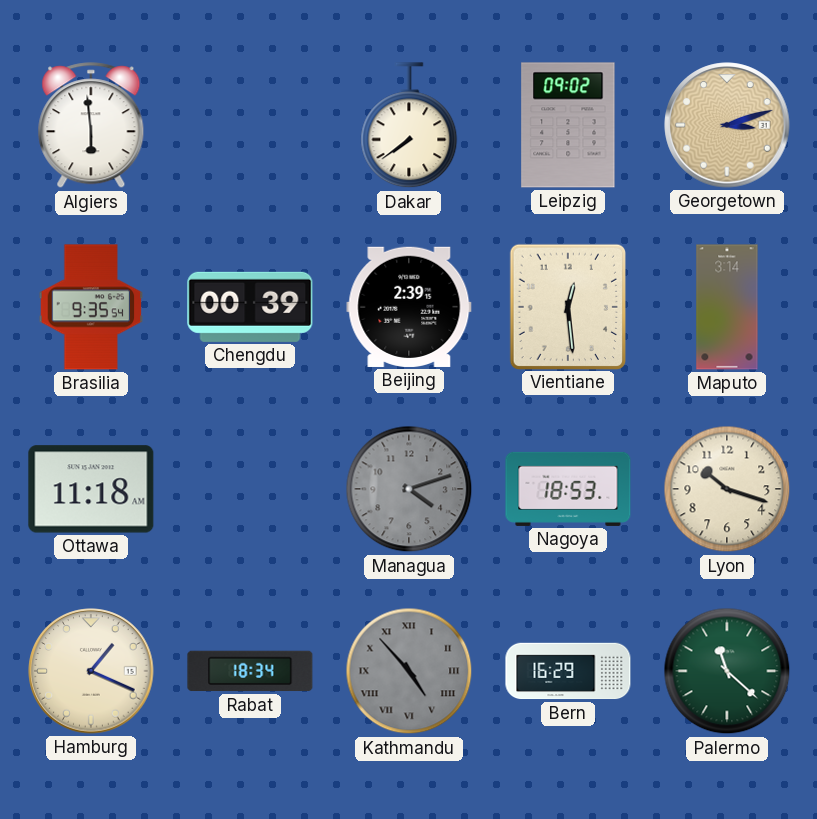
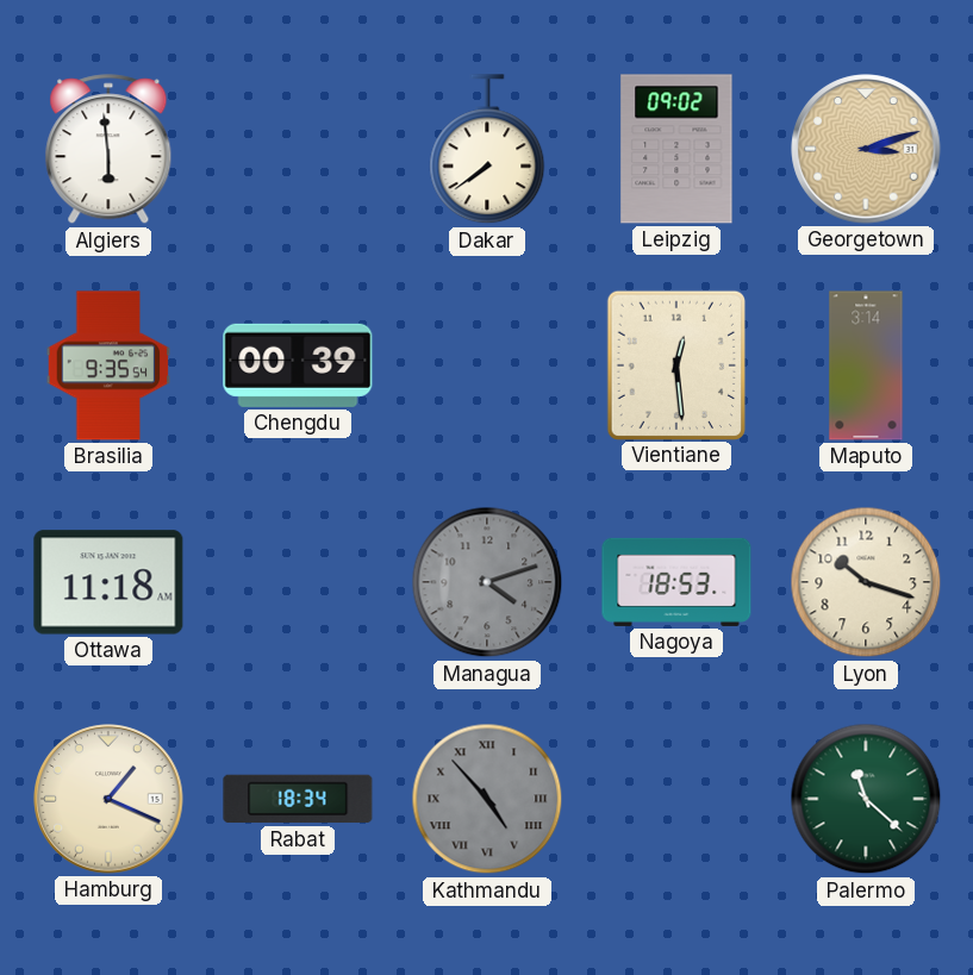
Beijing: 2:39 -> none (409, 307)
Bern: 16:29 -> none (568, 671)
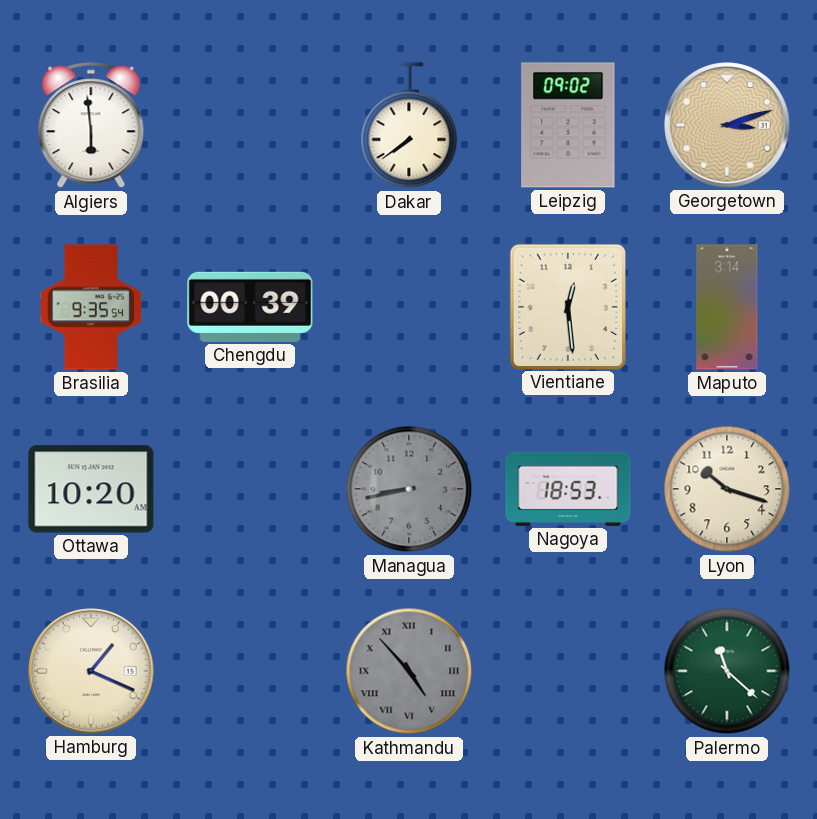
Ottawa: 11:18 -> 10:20 (91, 489)
Managua: 4:12 -> 8:43 (409, 489)
Rabat: 18:34 -> none (298, 799)
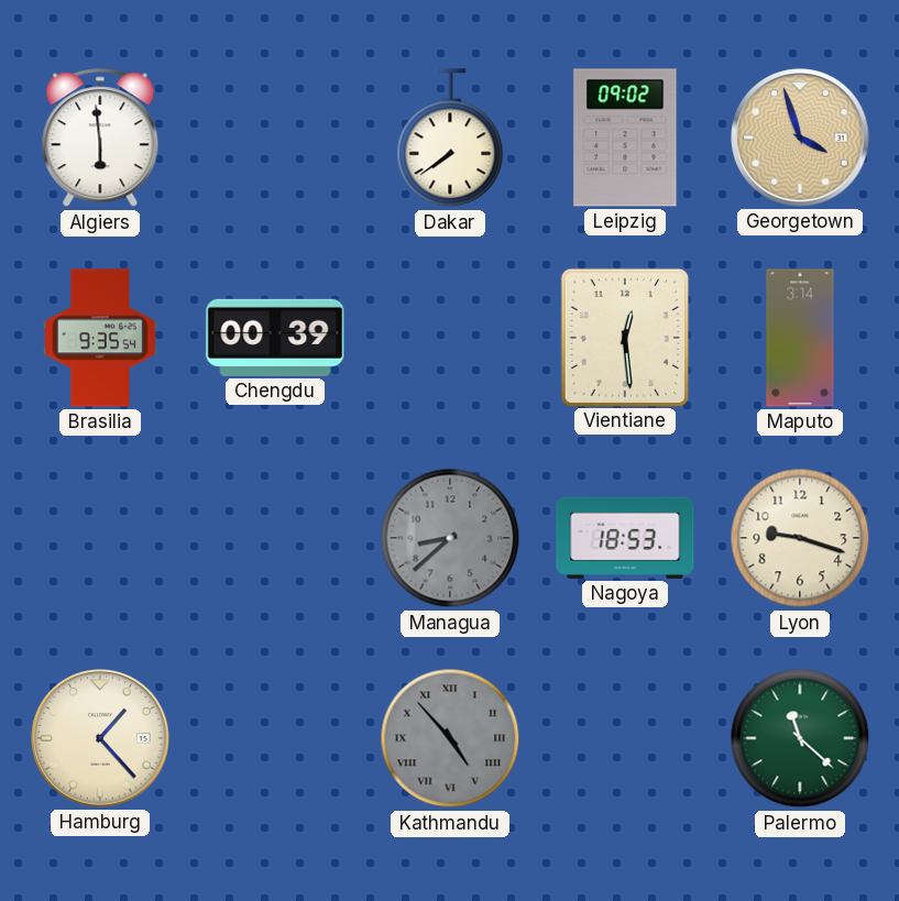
Georgetown: 3:12 -> 3:57 (800, 138)
Ottawa: 10:20 -> none (91, 489)
Managua: 8:43 -> 8:38 (450, 538)
Lyon: 10:18 -> 9:18 (800, 538)
Hamburg: 1:19 -> 1:23 (100, 738)
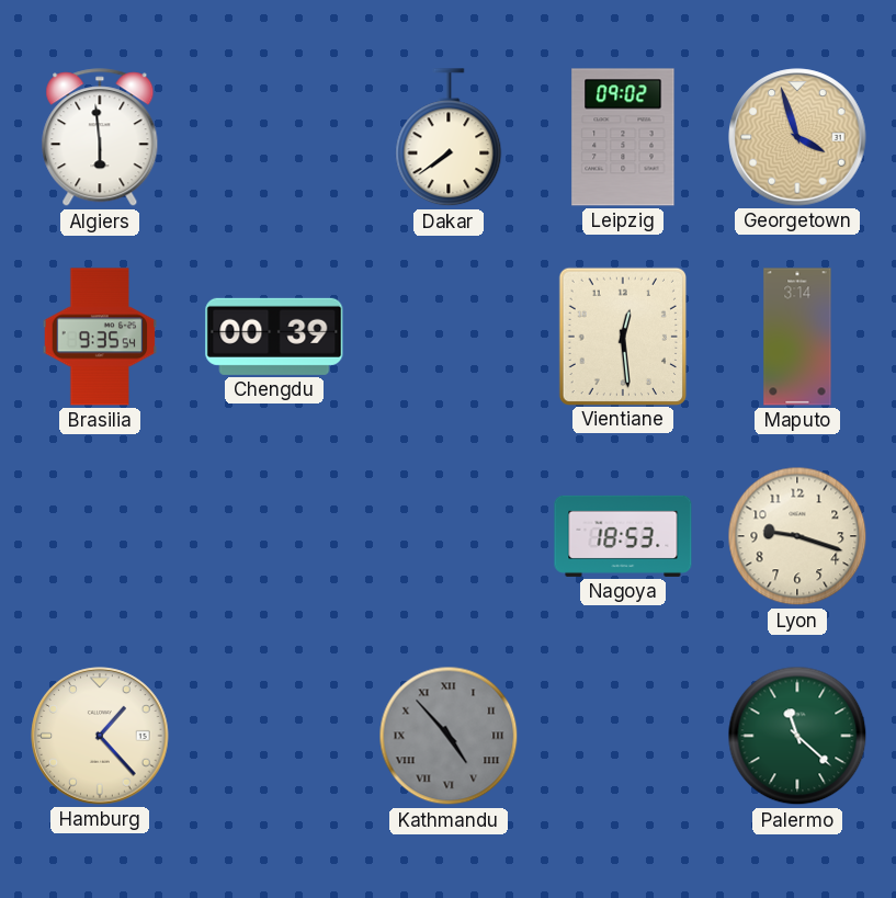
Managua: 8:38 -> none (450, 538)
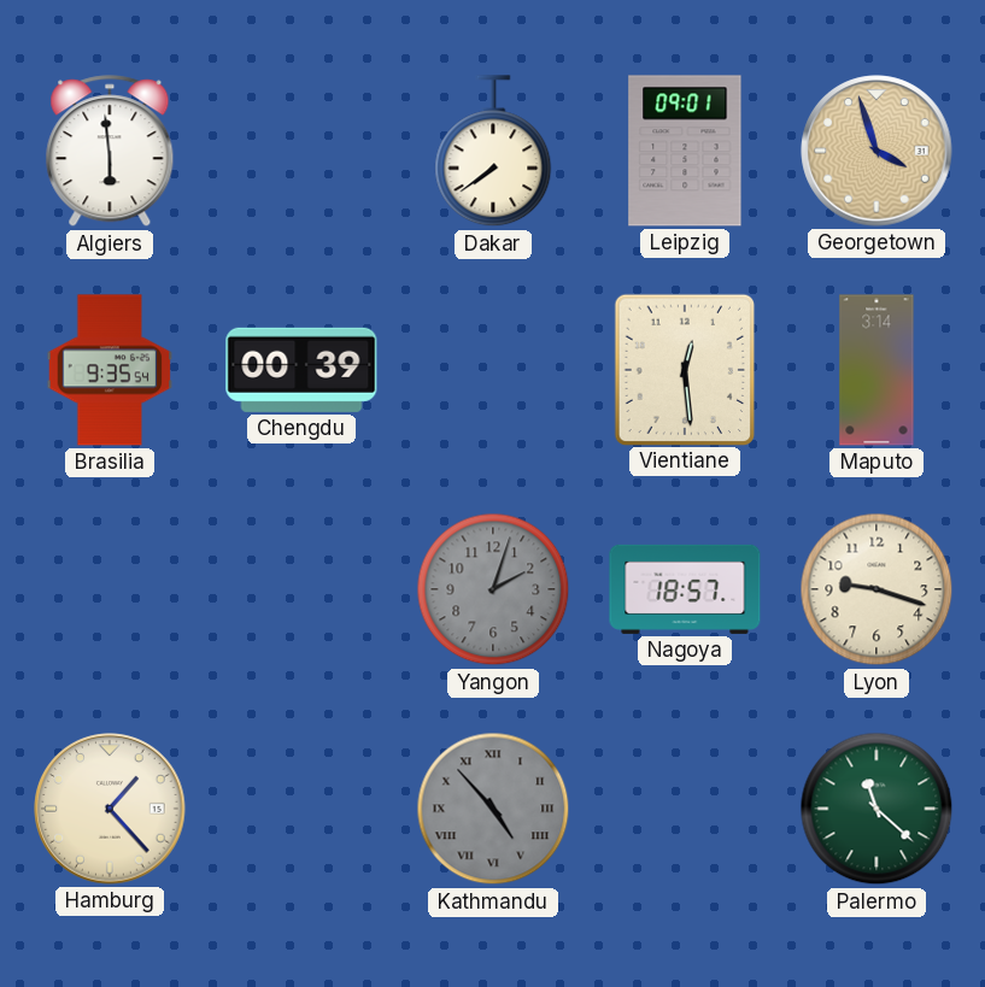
Leipzig: 09:02 -> 09:01 (685, 151)
Yangon: none -> 2:03 (493, 589)
Nagoya: 18:53 -> 18:57 (685, 589)
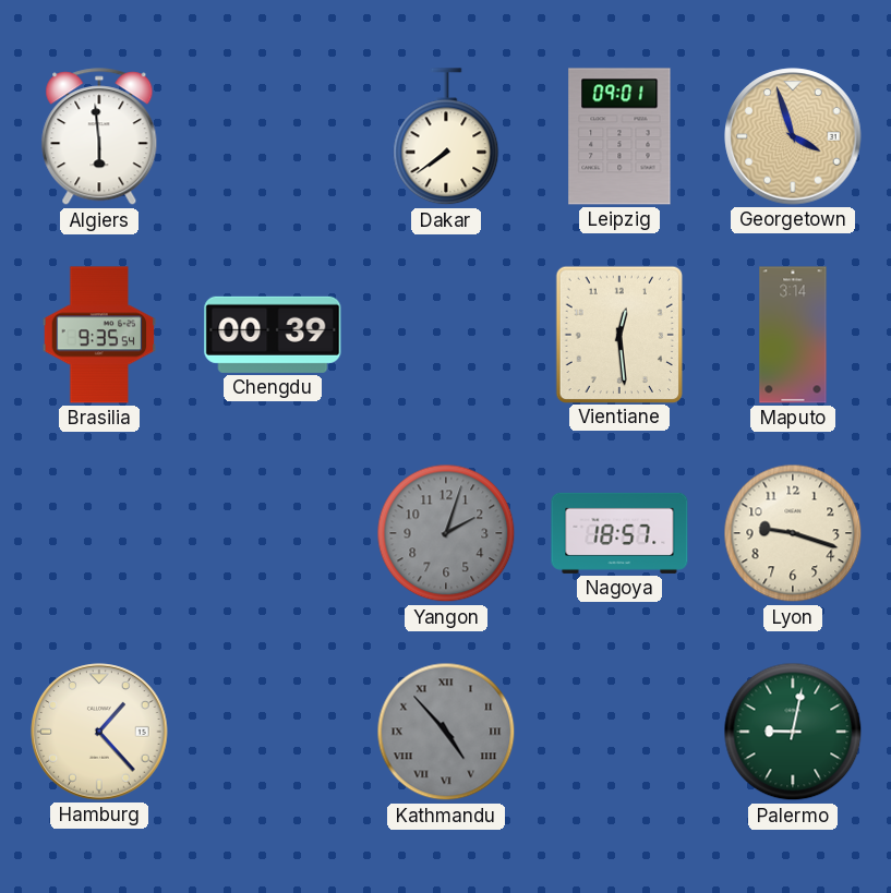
Palermo: 11:22 -> 9:02 (793, 732)
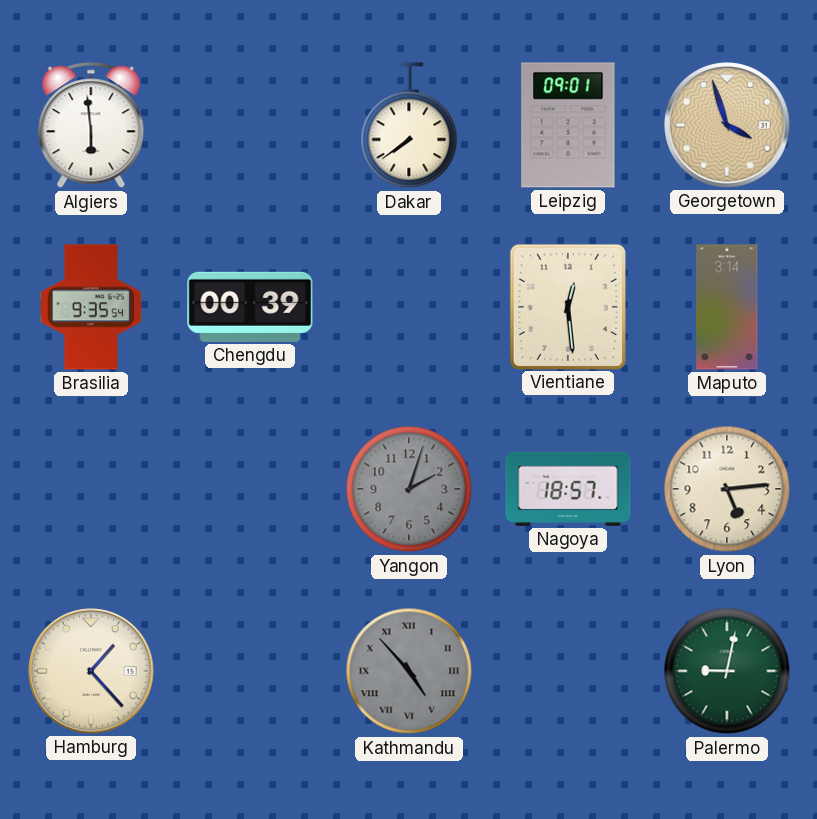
Lyon: 9:18 -> 5:14 (727, 489)
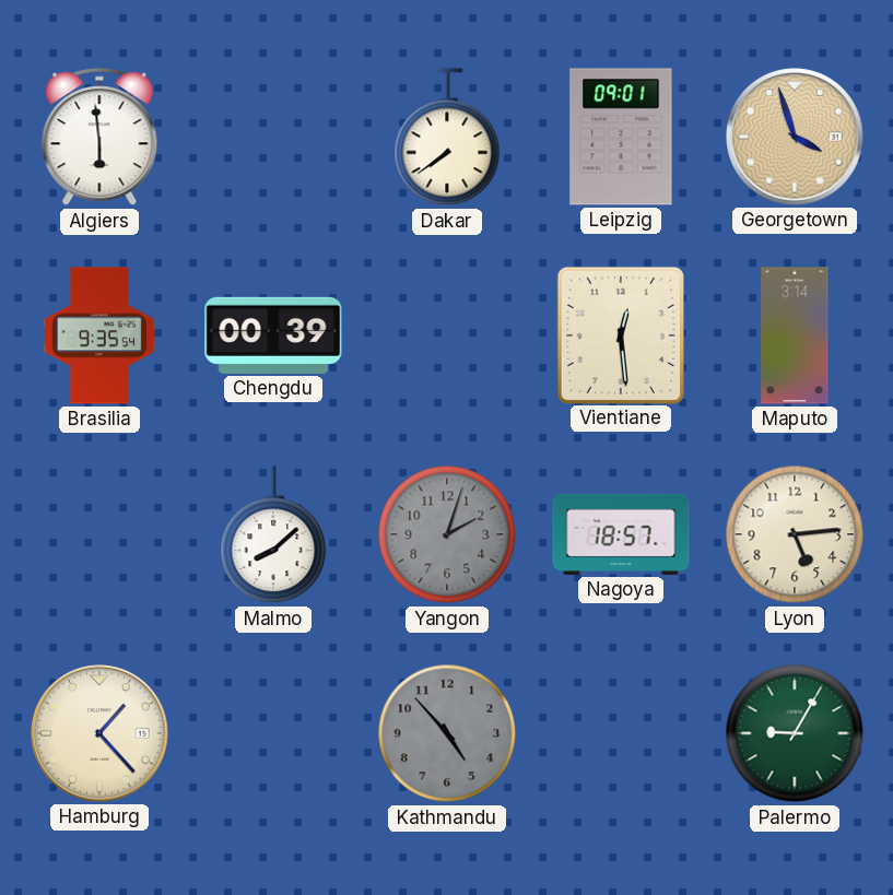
Malmo: none -> 8:08 (273, 535)
Kathmandu numerals: Roman -> Arabic (447, 733)
Palermo: 9:02 -> 9:05 (795, 733)
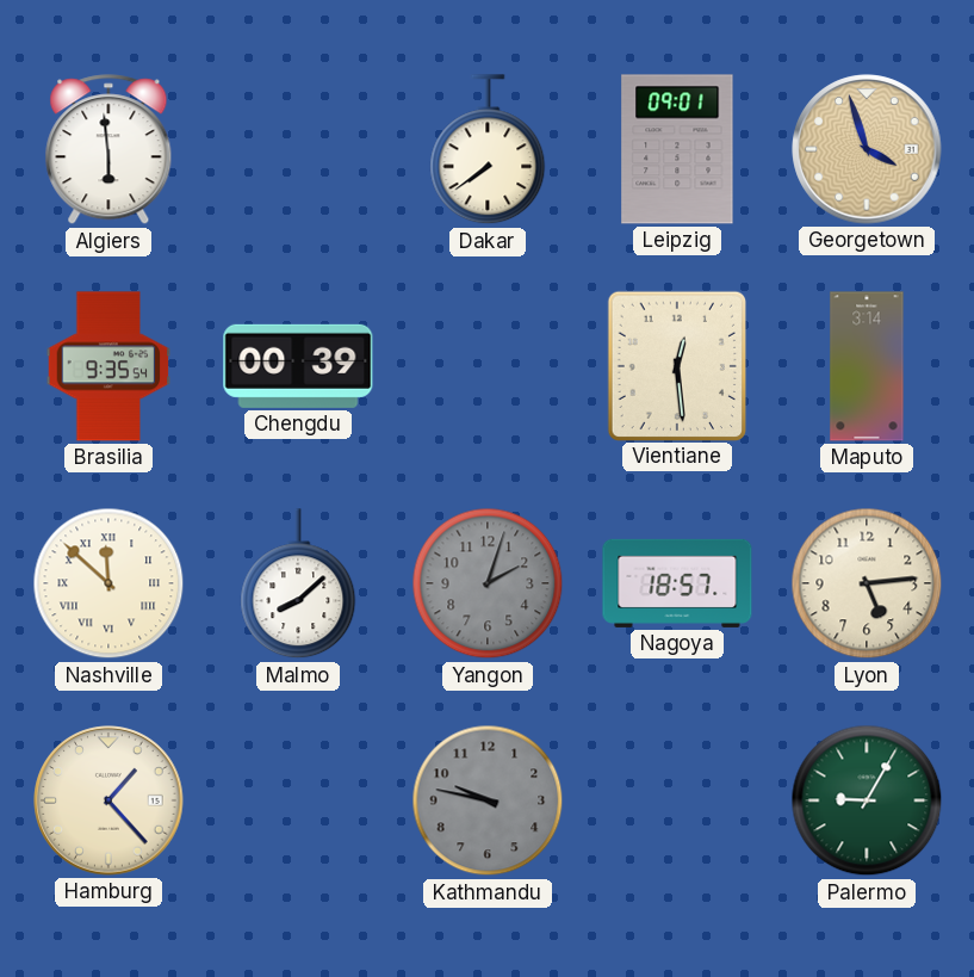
Nashville: none -> 11:52 (108, 583)
Kathmandu: 4:53 -> 9:47 (488, 800)
